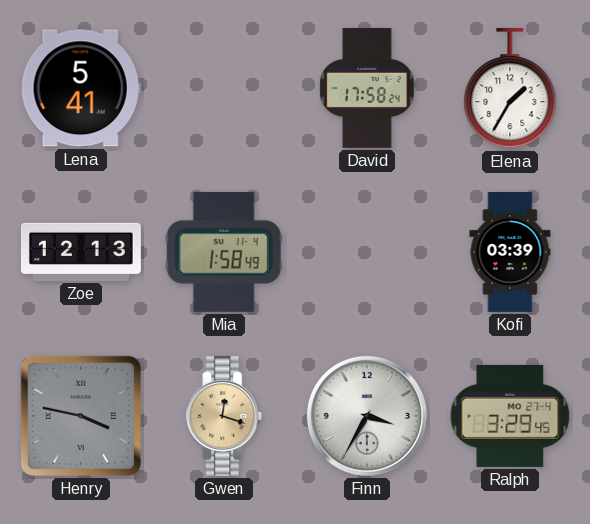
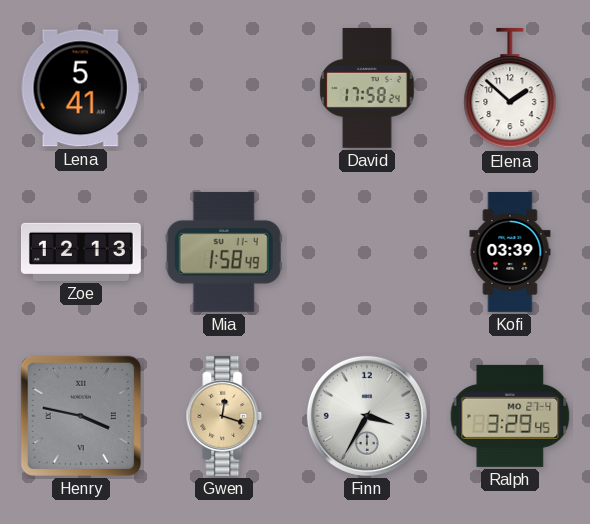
Elena: 1:35 -> 1:52 (510, 88)
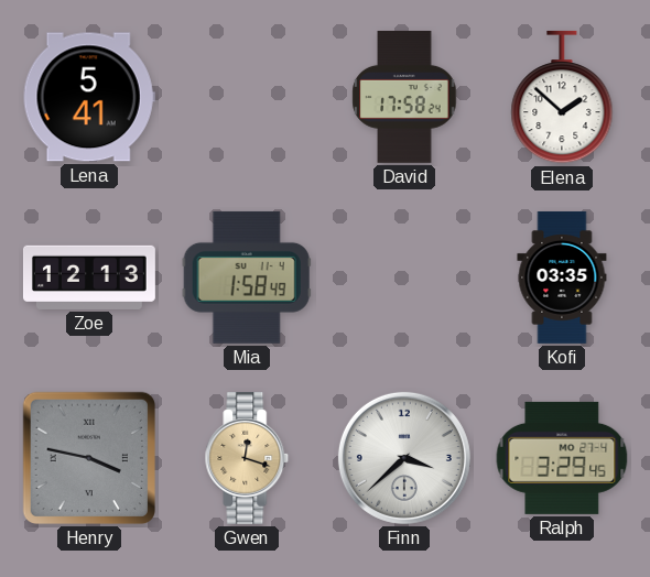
Kofi: 03:39 -> 03:35 (562, 277)
Finn: 3:35 -> 3:38 (404, 458)
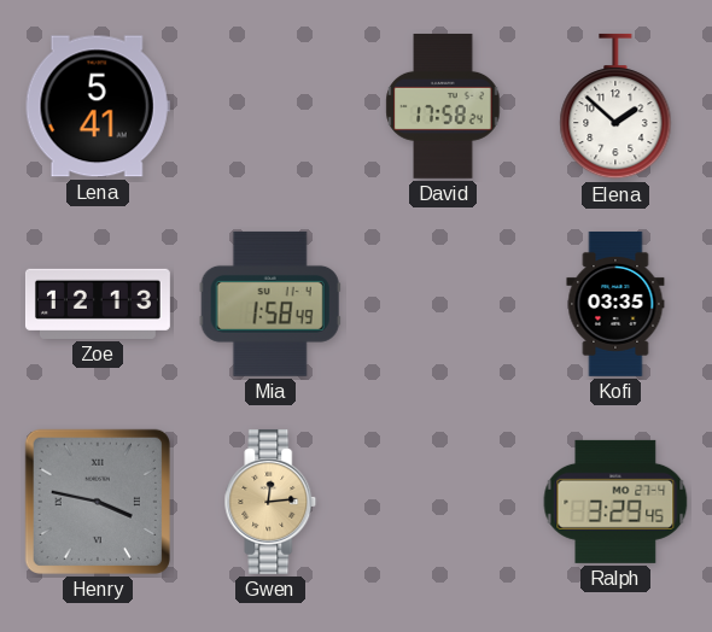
Gwen: 12:18 -> 12:14 (270, 502)
Finn: 3:38 -> none (404, 458)
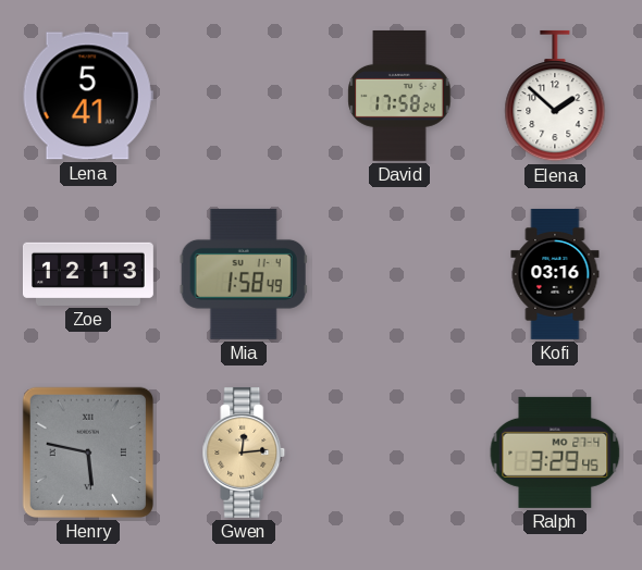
Kofi: 03:35 -> 03:16 (555, 274)
Henry: 3:47 -> 5:47 (88, 453)
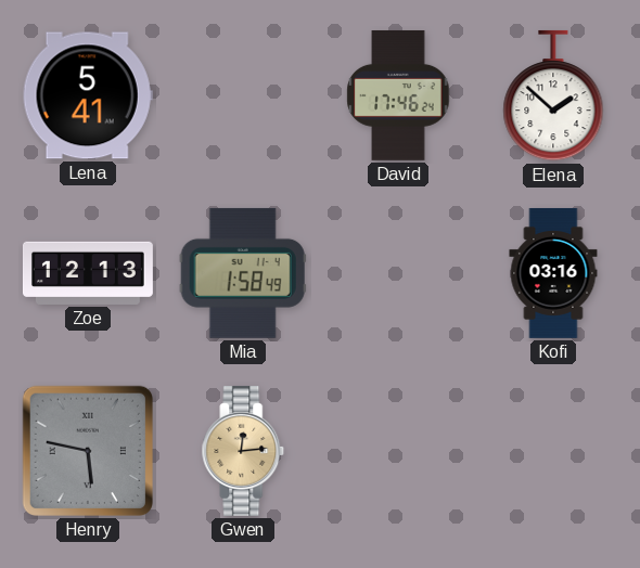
David: 17:58 -> 17:46 (398, 95)
Ralph: 3:29 -> none (555, 453)
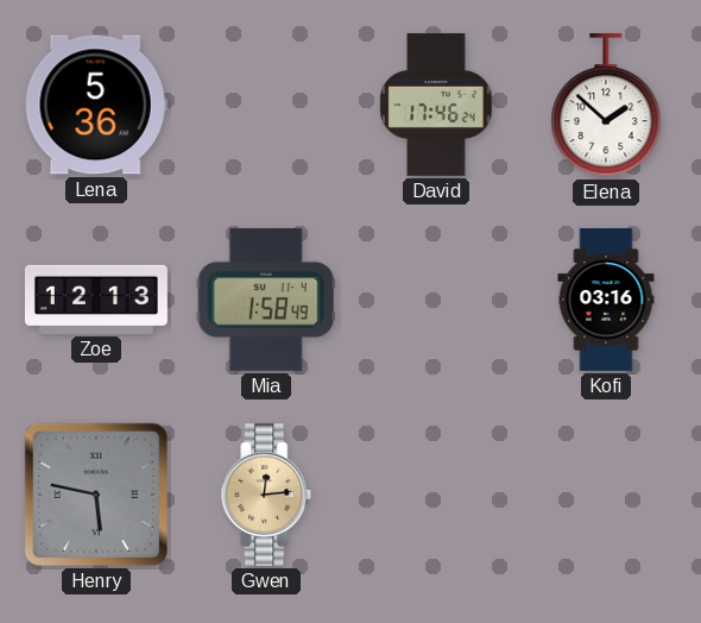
Lena: 5:41 -> 5:36 (96, 105)
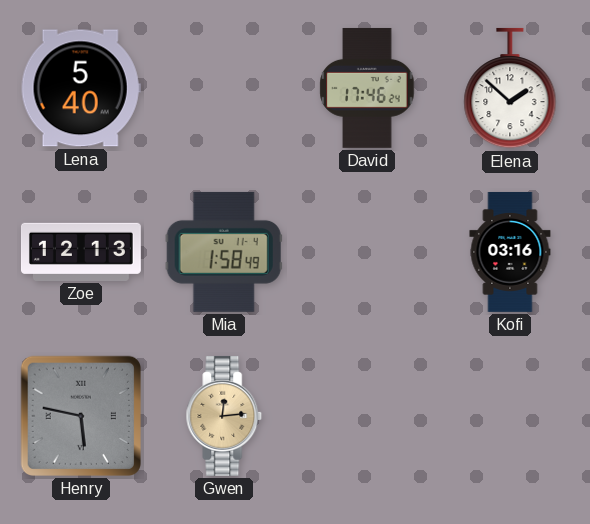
Lena: 5:36 -> 5:40 (81, 88)
